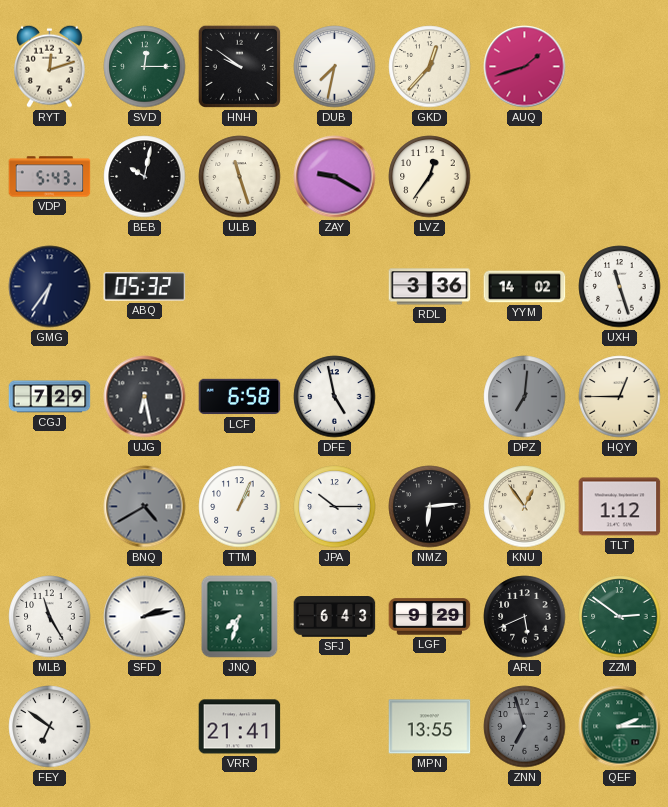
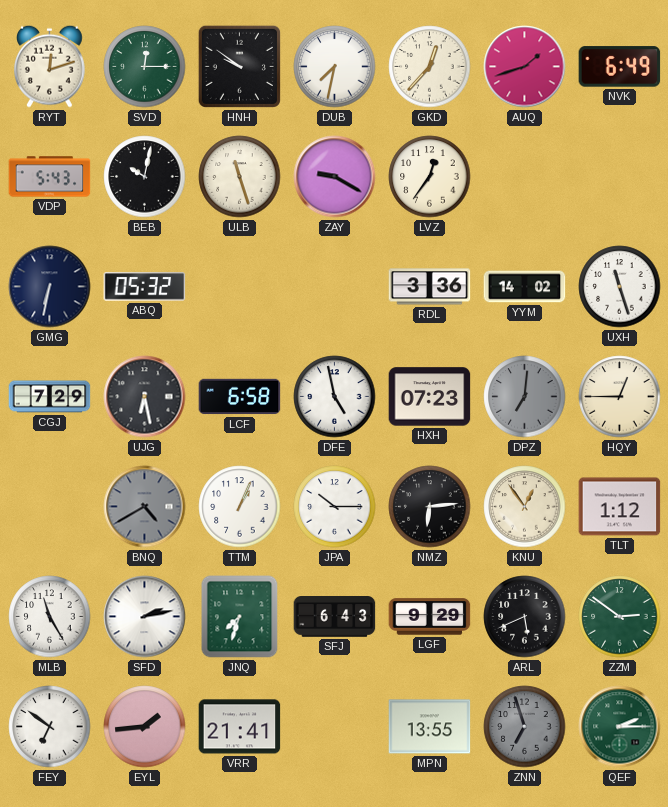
NVK: none -> 6:49 (620, 67)
GMG: 6:36 -> 6:32 (50, 287)
HXH: none -> 07:23 (430, 397)
EYL: none -> 1:44 (145, 727)
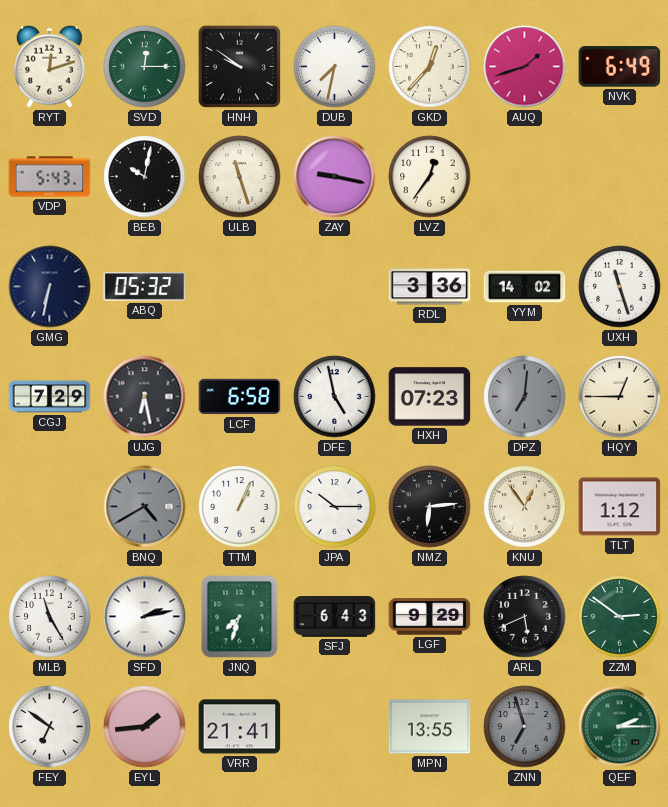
ZAY: 9:20 -> 9:17 (335, 177)
